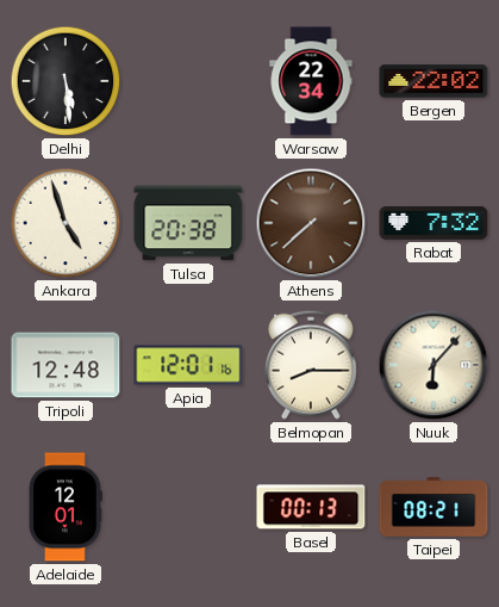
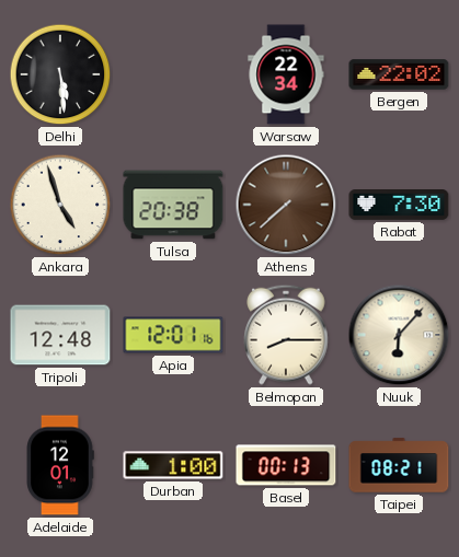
Rabat: 7:32 -> 7:30 (399, 206)
Durban: none -> 1:00 (173, 465)
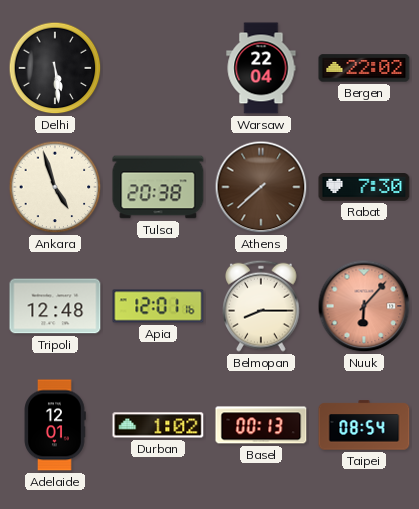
Warsaw: 22:34 -> 22:04 (261, 68)
Nuuk dial: cream -> salmon (364, 306)
Durban: 1:00 -> 1:02 (158, 425)
Taipei: 08:21 -> 08:54 (364, 425)
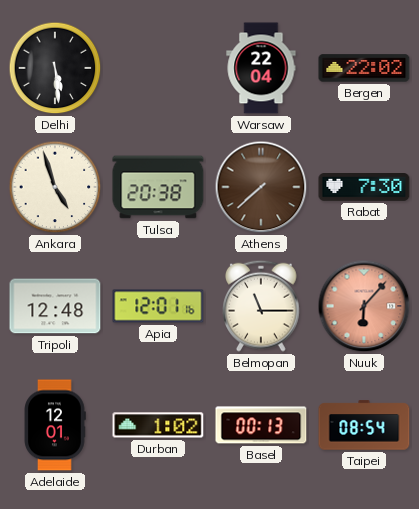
Belmopan: 8:15 -> 11:15 (262, 306)
